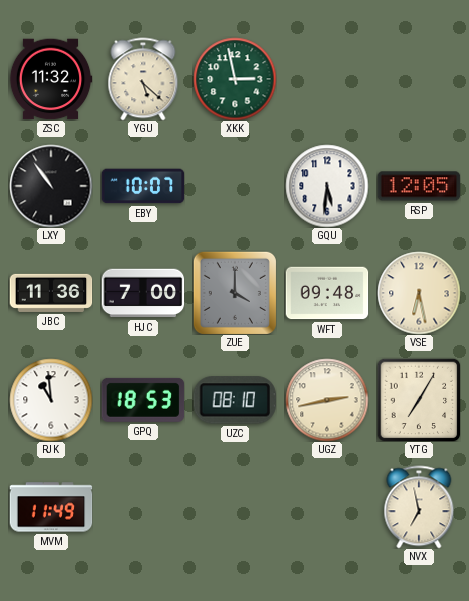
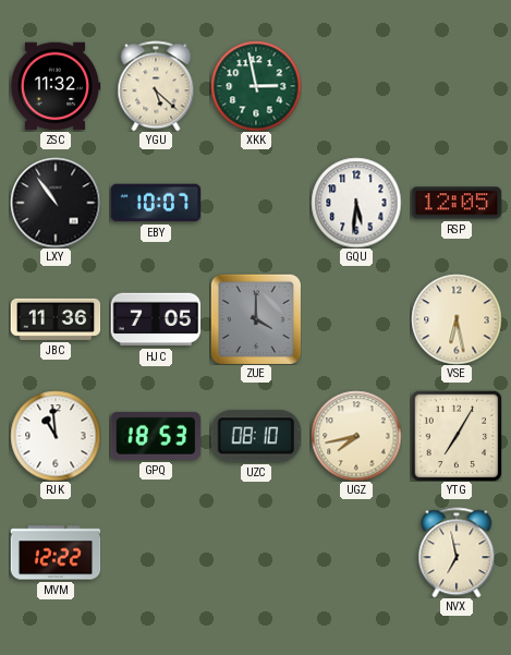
HJC: 7:00 -> 7:05 (156, 319)
WFT: 09:48 -> none (327, 293)
UGZ: 2:43 -> 7:43 (356, 436)
MVM: 11:49 -> 12:22 (56, 553)
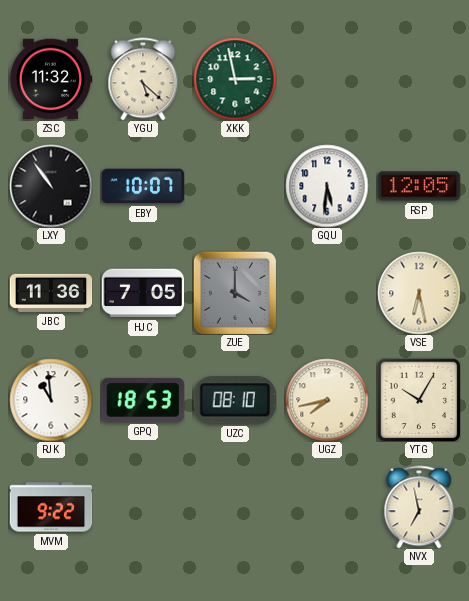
YTG: 7:05 -> 10:05 (419, 400)
MVM: 12:22 -> 9:22 (51, 507)
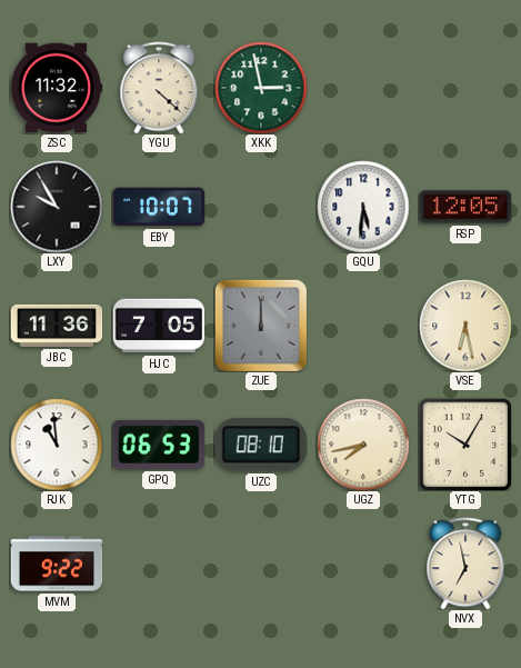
YGU: 5:22 -> 4:22 (159, 88)
LXY: 10:54 -> 9:55 (57, 207)
ZUE: 4:00 -> 12:00 (261, 326)
GPQ: 18:53 -> 06:53 (159, 445)
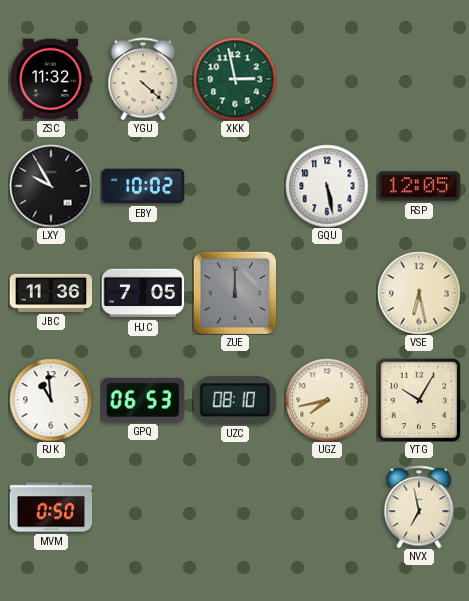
EBY: 10:07 -> 10:02 (143, 186)
GQU: 5:31 -> 5:28 (327, 186)
MVM: 9:22 -> 0:50 (51, 507)
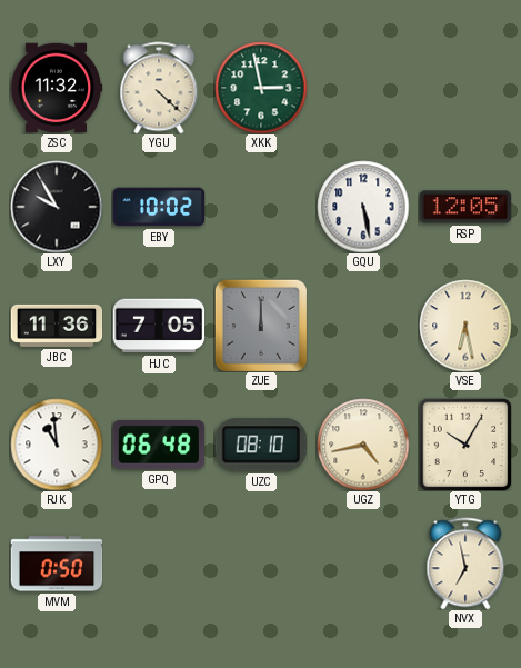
GPQ: 06:53 -> 06:48 (159, 445)
UGZ: 7:43 -> 4:43 (363, 445)
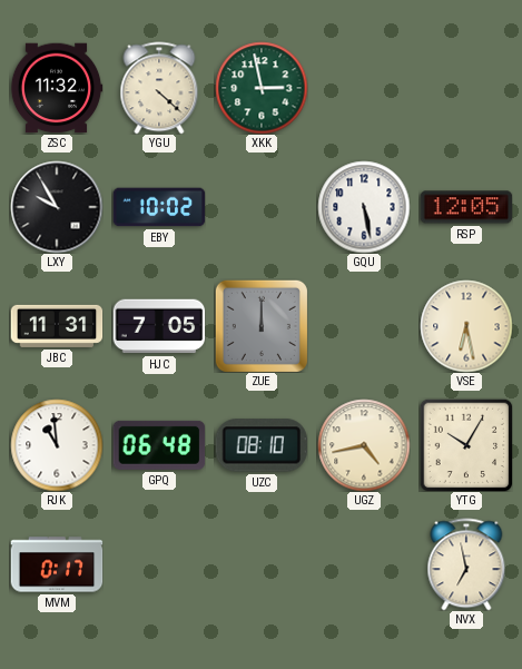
JBC: 11:36 -> 11:31 (57, 326)
MVM: 0:50 -> 0:17 (57, 564)
